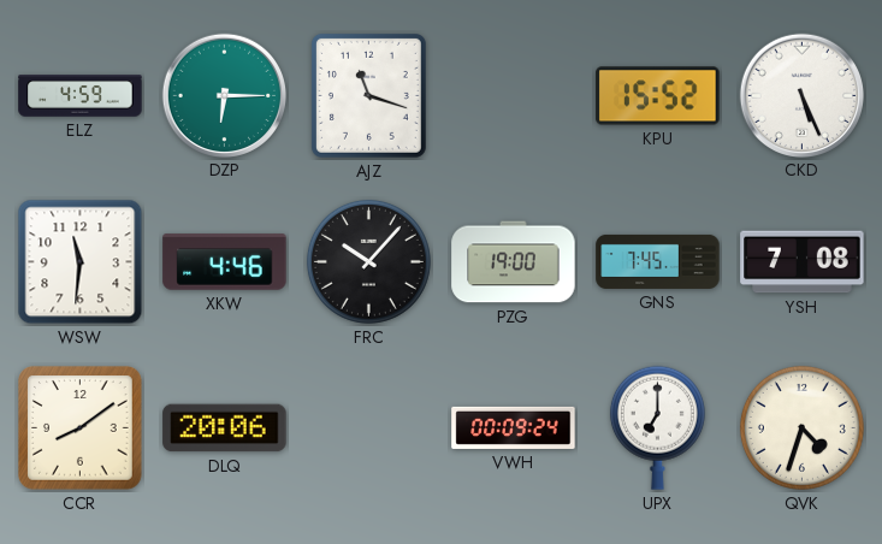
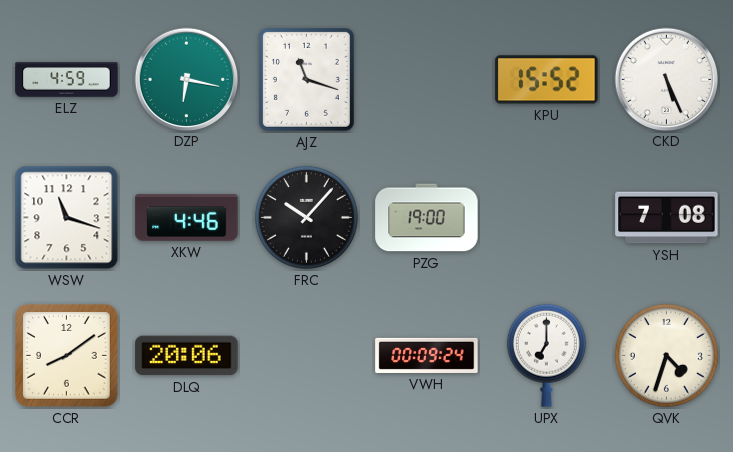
DZP: 6:15 -> 6:17 (186, 79)
WSW: 11:31 -> 11:18 (67, 218)
GNS: 7:45 -> none (658, 261)
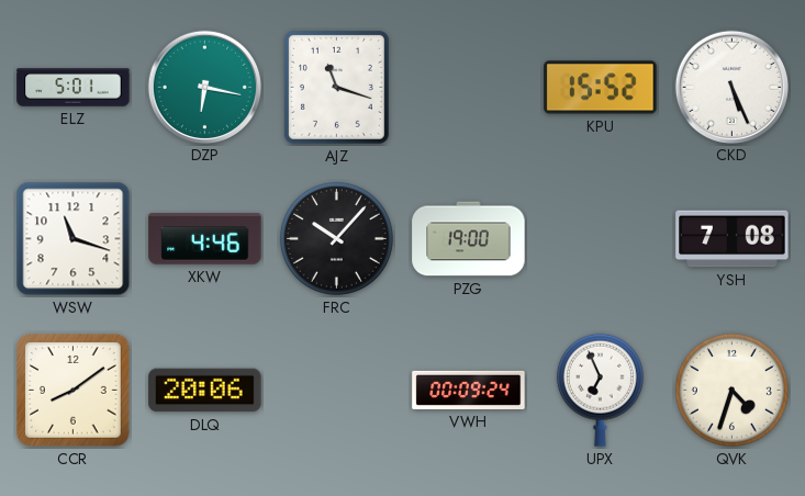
ELZ: 4:59 -> 5:01 (74, 88)
UPX: 7:00 -> 6:56 (600, 390)
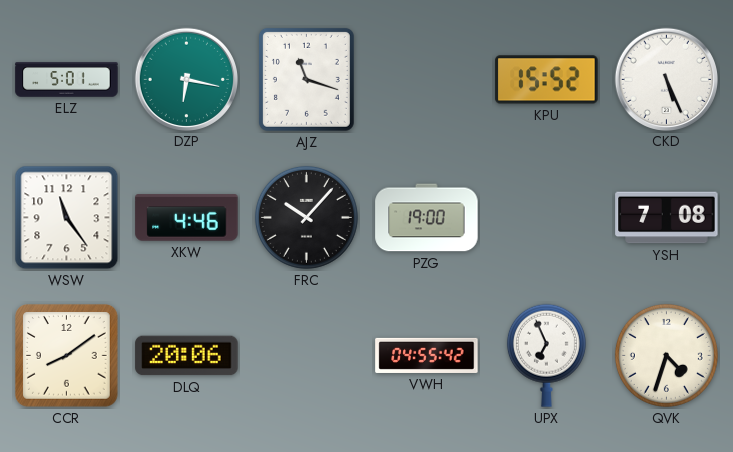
WSW: 11:18 -> 11:24 (67, 218)
VWH: 00:09 -> 04:55 (427, 355)
